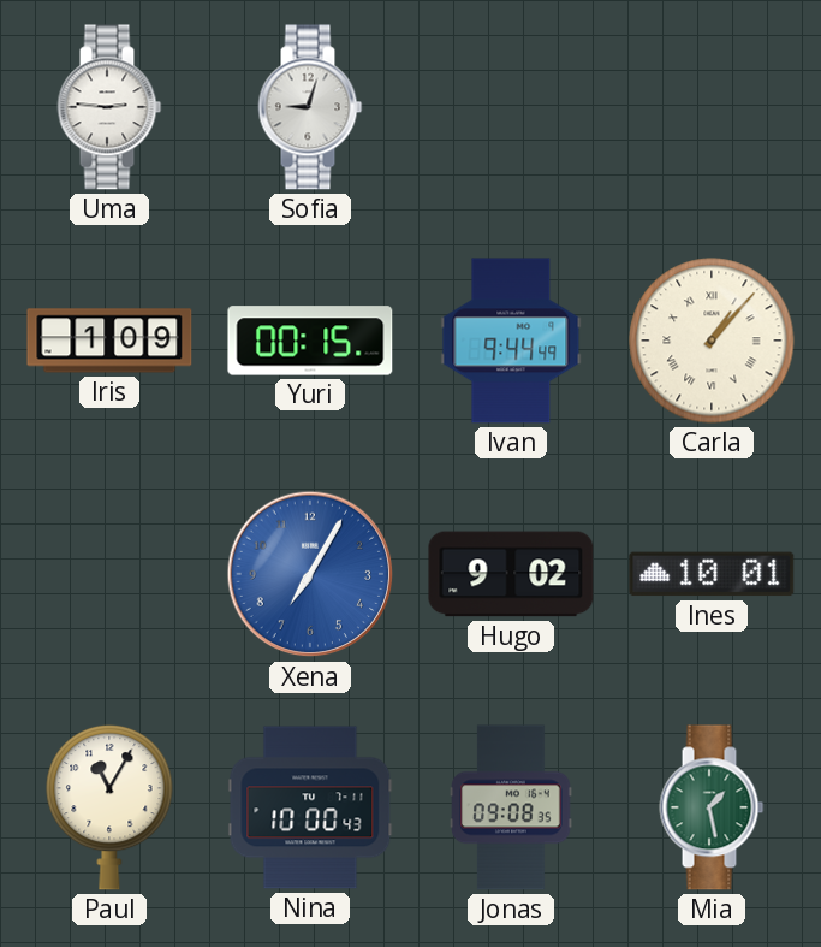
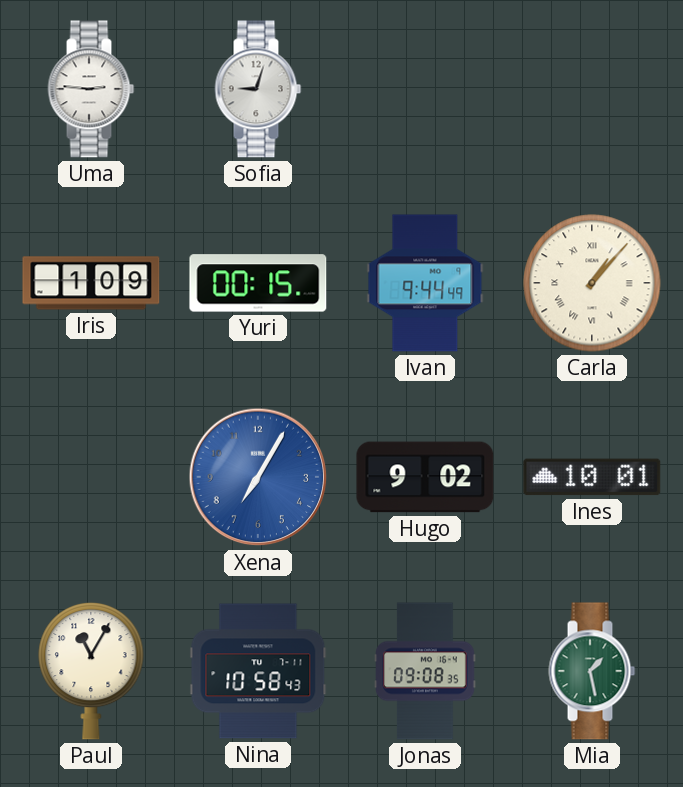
Nina: 10:00 -> 10:58 (258, 671)
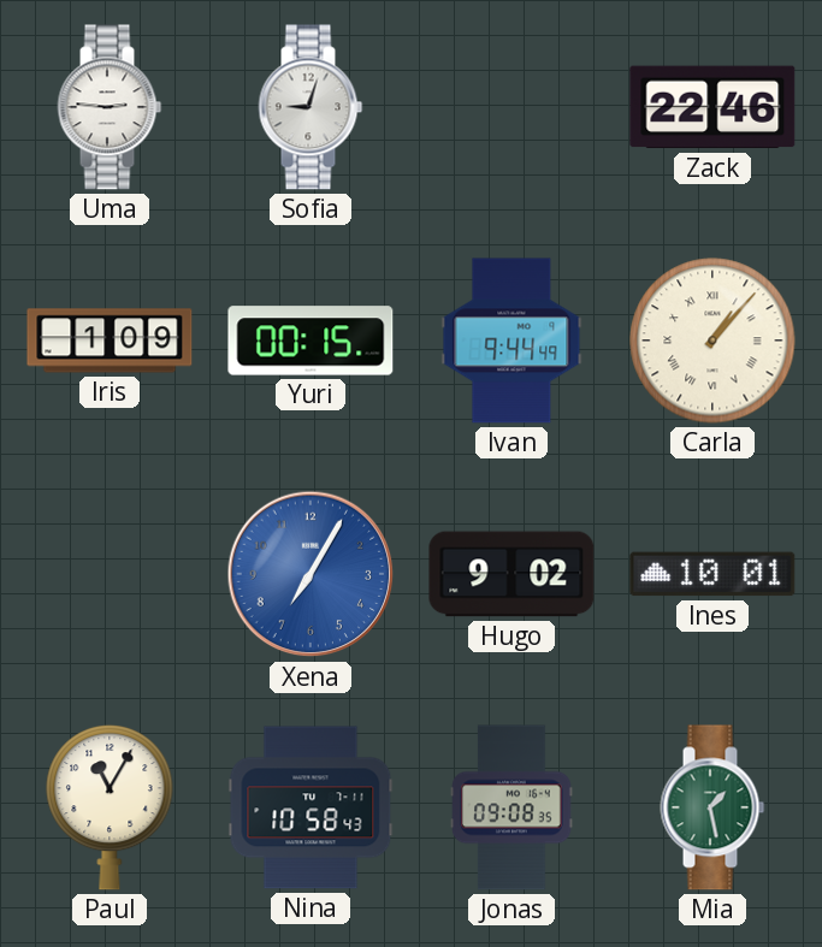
Zack: none -> 22:46 (712, 107)
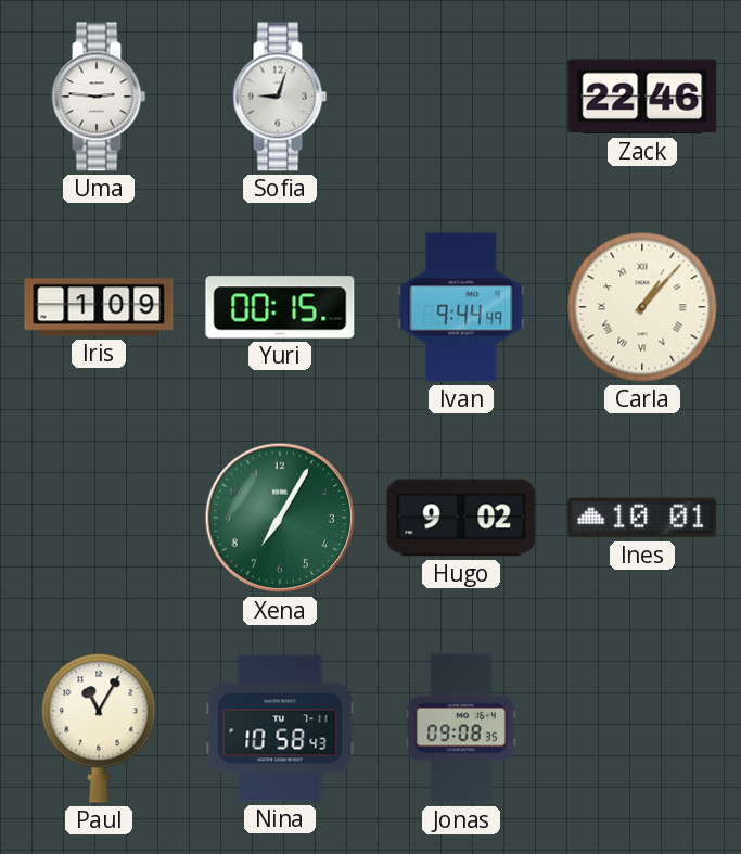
Xena dial: blue -> green (280, 518)
Mia: 1:28 -> none (712, 807)
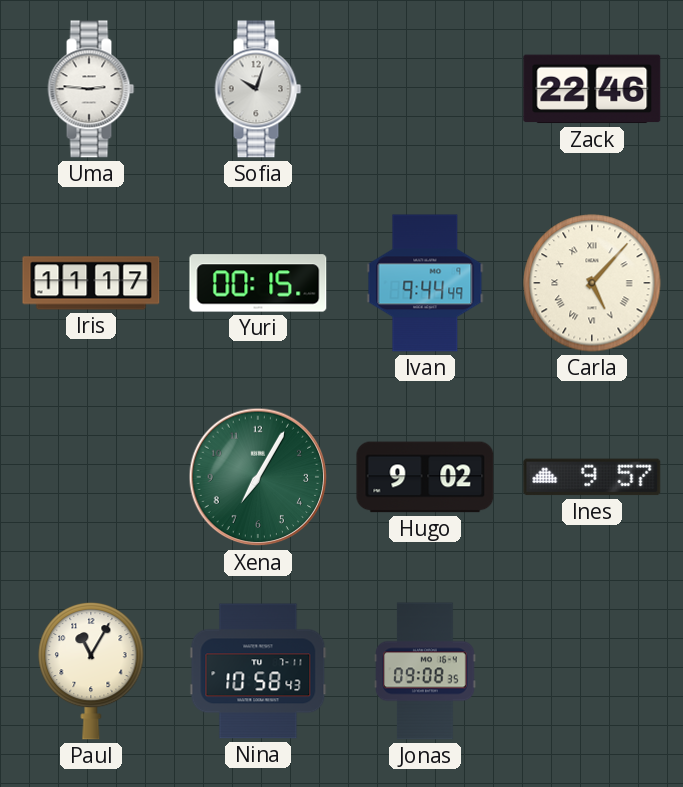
Sofia: 9:03 -> 10:03 (258, 89)
Iris: 1:09 -> 11:17 (91, 283)
Carla: 1:07 -> 5:07 (592, 283)
Ines: 10:01 -> 9:57 (592, 477)
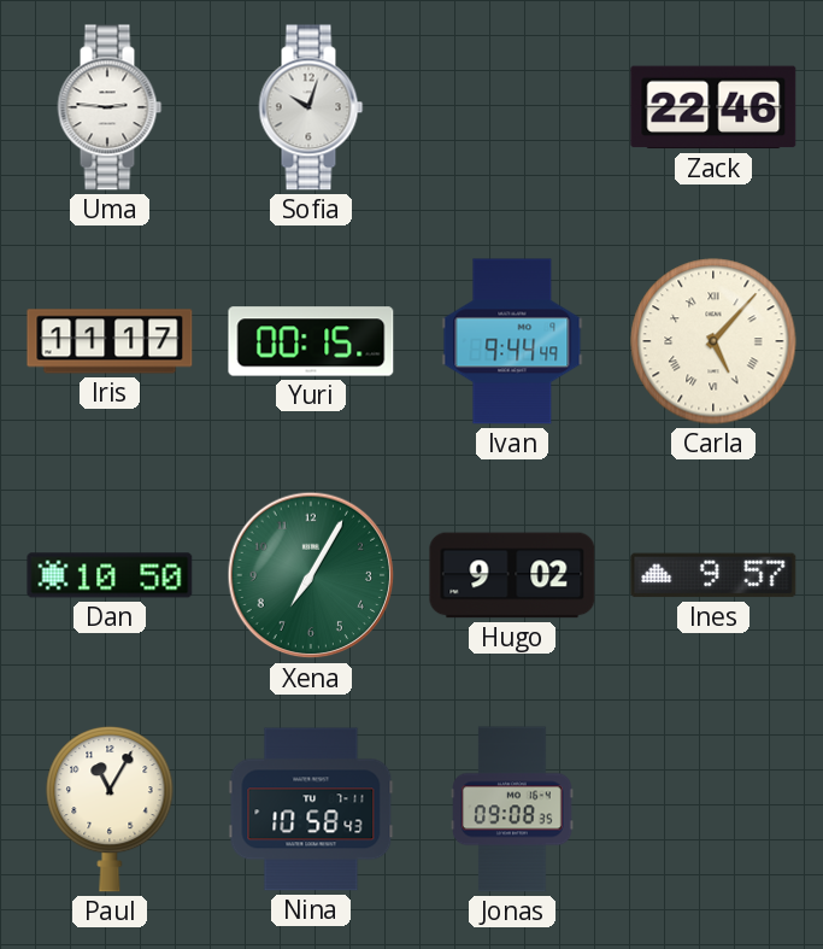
Dan: none -> 10:50 (110, 575)
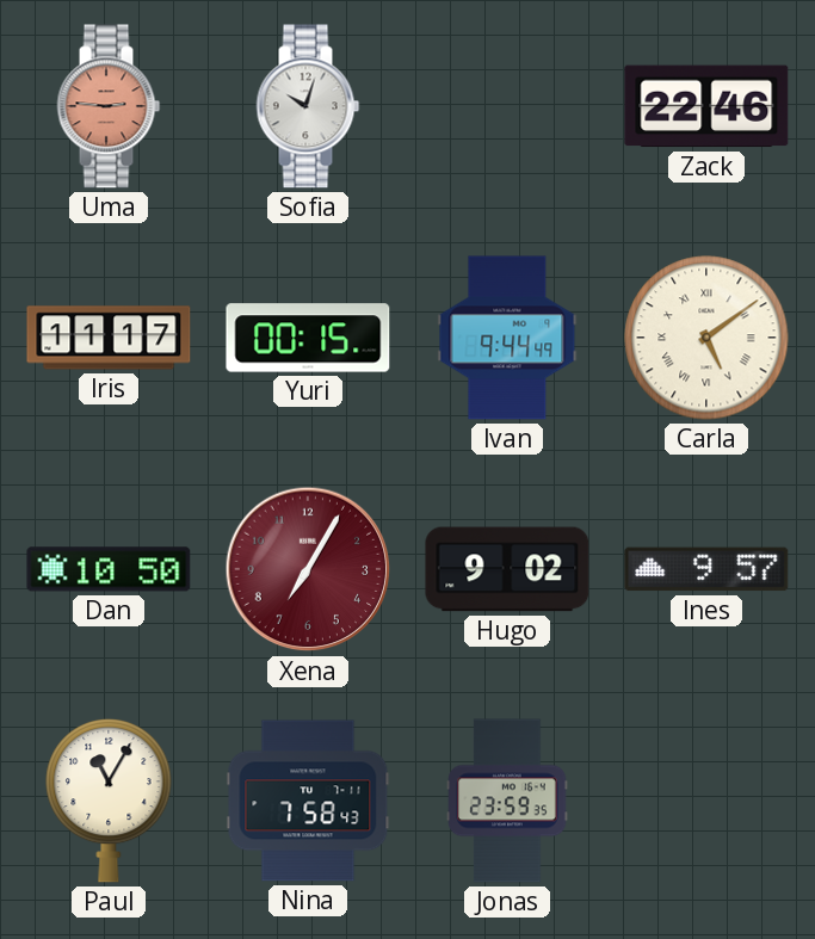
Uma dial: white -> salmon (109, 106)
Carla: 5:07 -> 5:09 (706, 338)
Xena dial: green -> burgundy (308, 569)
Nina: 10:58 -> 7:58 (308, 801)
Jonas: 09:08 -> 23:59 (507, 801)
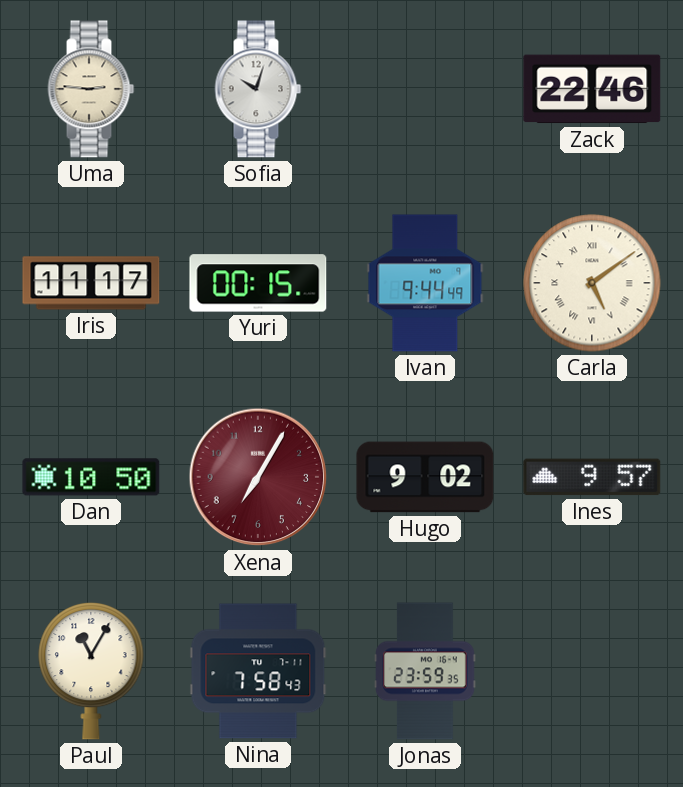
Uma dial: salmon -> cream (91, 89)
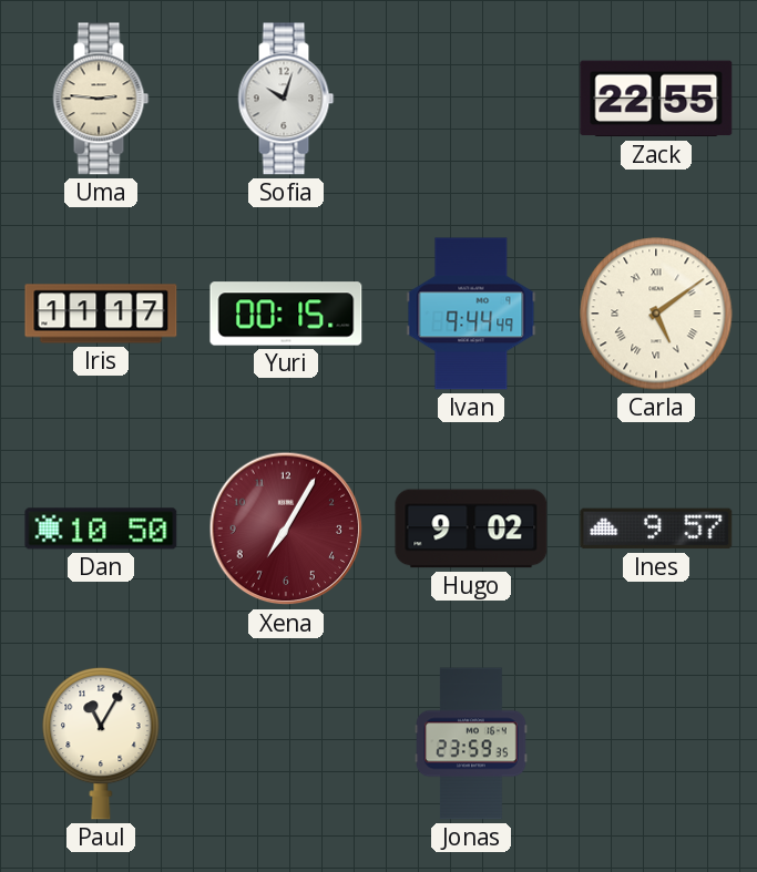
Zack: 22:46 -> 22:55 (656, 99)
Nina: 7:58 -> none (258, 671)
